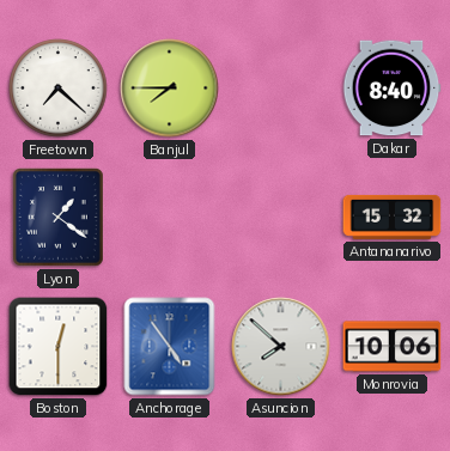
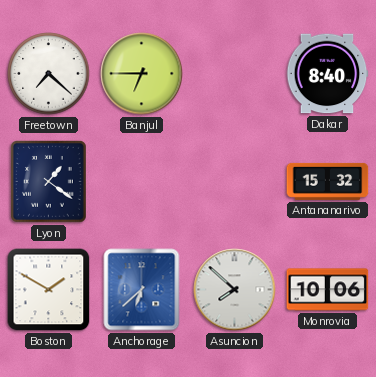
Banjul: 7:45 -> 6:45 (142, 74)
Boston: 12:30 -> 1:50 (49, 290)
Anchorage: 4:54 -> 6:38 (142, 290)
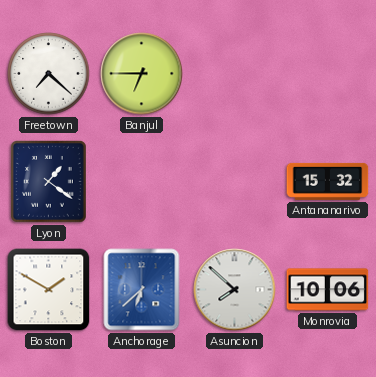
Dakar: 8:40 -> none (327, 74)
